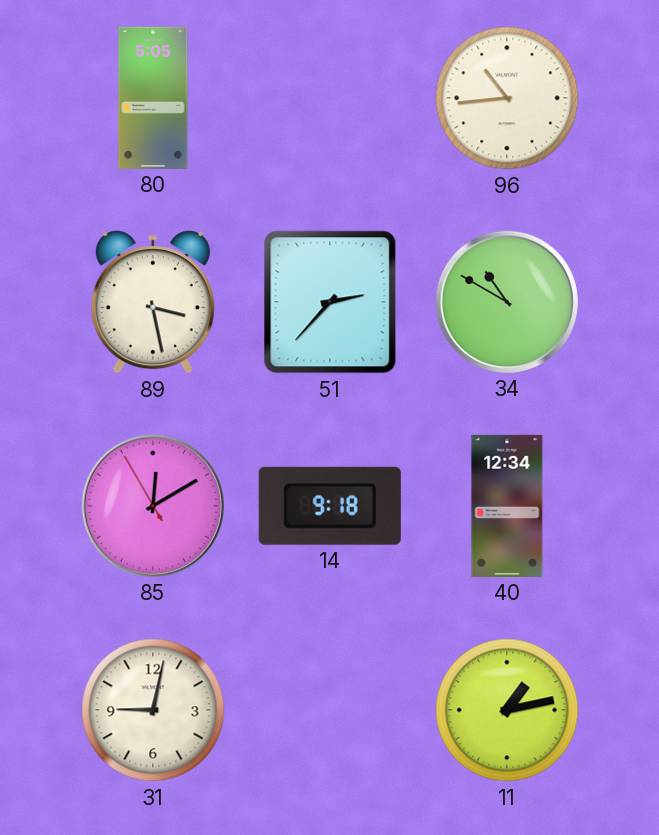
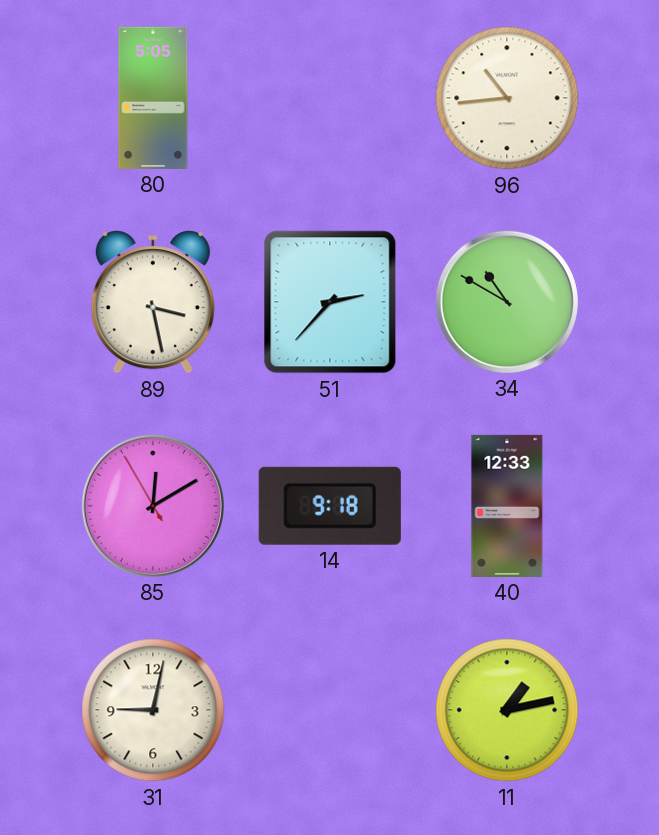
40: 12:34 -> 12:33 (507, 506)
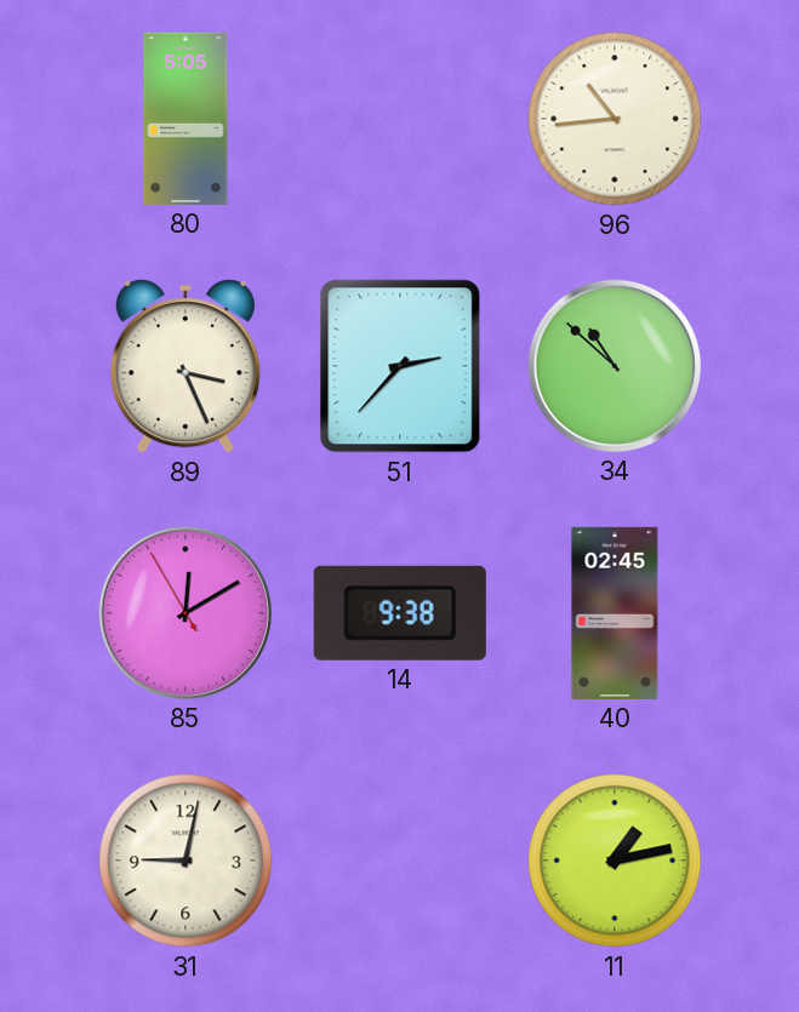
89: 3:28 -> 3:26 (186, 366)
34: 10:50 -> 10:52 (615, 366)
14: 9:18 -> 9:38 (400, 613)
40: 12:33 -> 02:45 (615, 613)
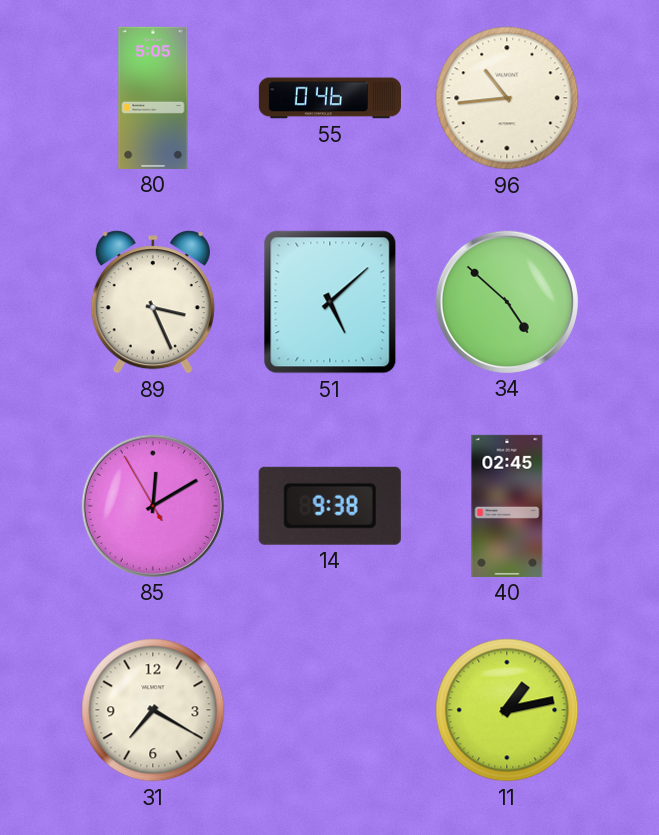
55: none -> 0:46 (330, 98)
51: 2:37 -> 5:08 (330, 302)
34: 10:52 -> 4:52 (507, 302)
31: 9:02 -> 7:20 (153, 710)
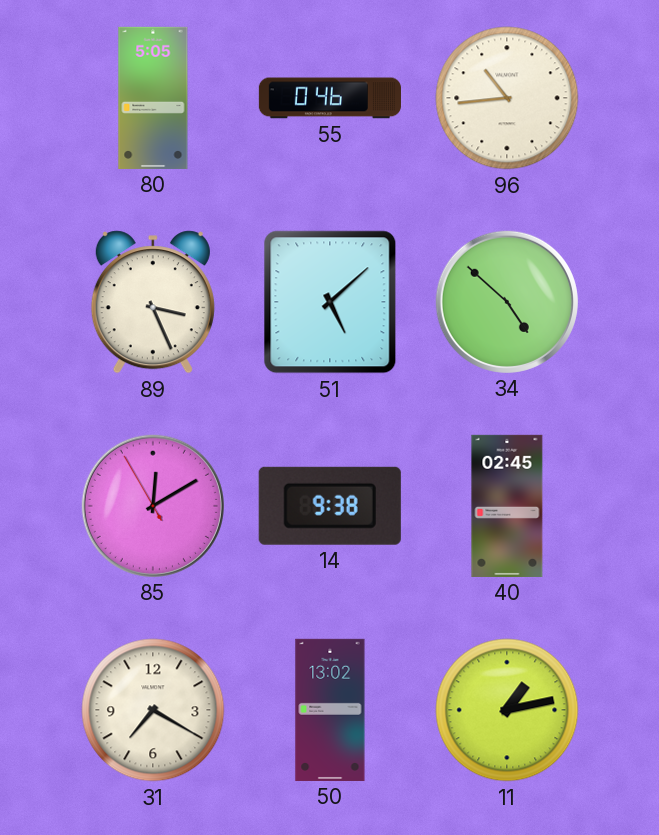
50: none -> 13:02 (330, 710)
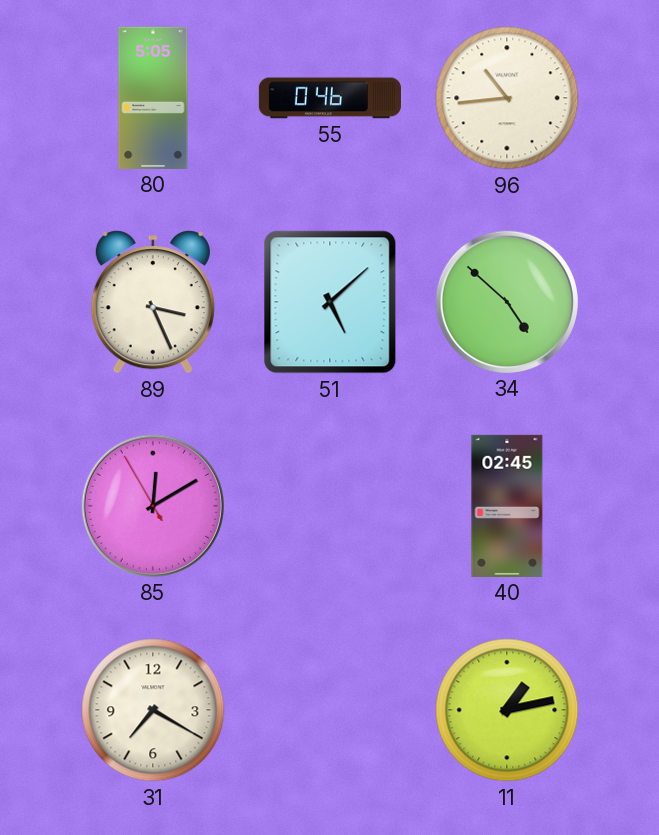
14: 9:38 -> none (330, 506)
50: 13:02 -> none (330, 710)
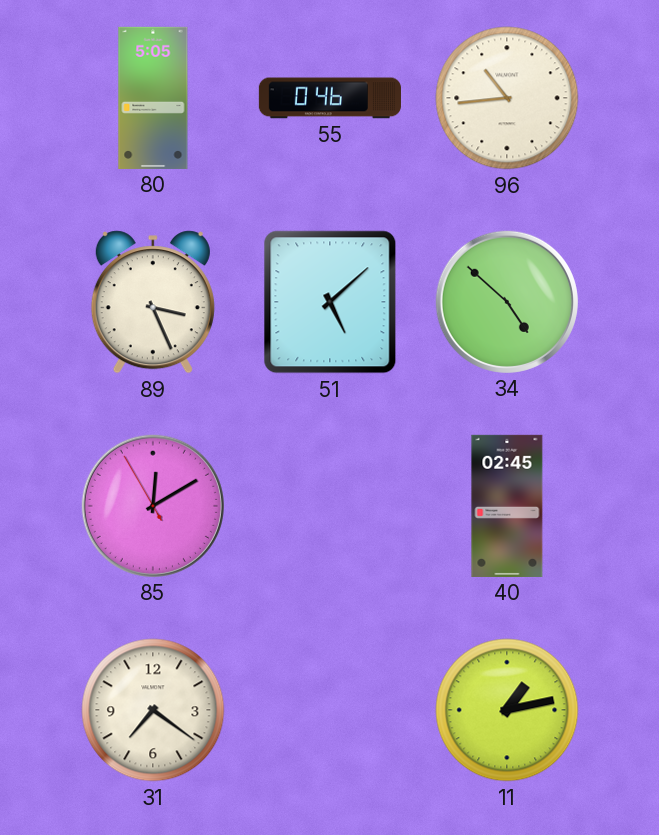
31: 7:20 -> 7:21 (153, 710)
